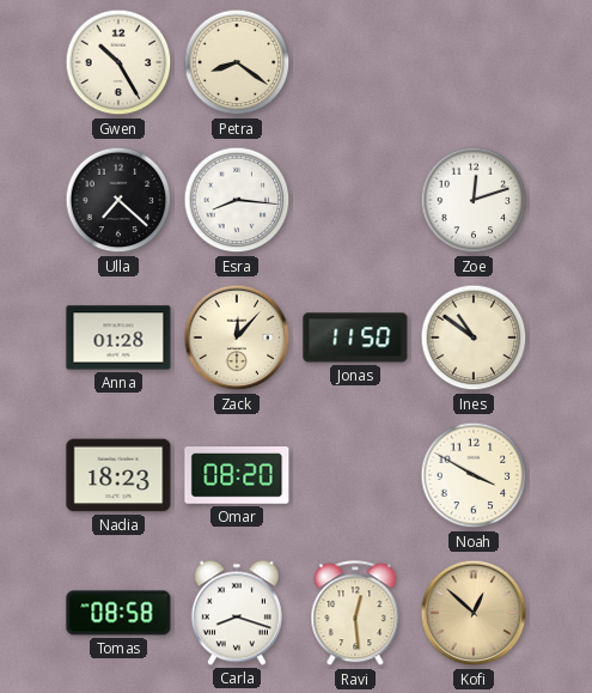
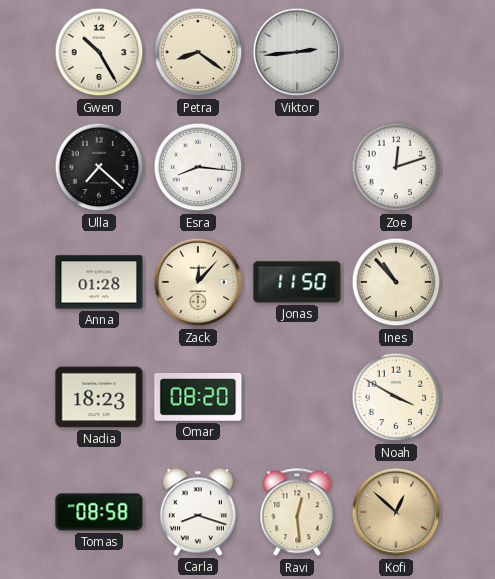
Viktor: none -> 2:44 (297, 52)
Ines: 10:51 -> 10:53 (396, 282)
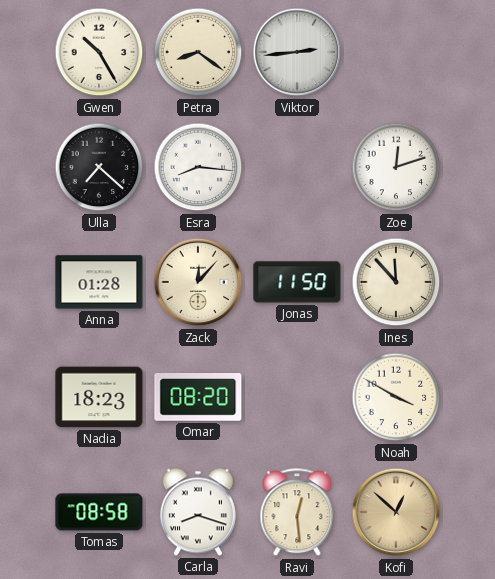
Ines: 10:53 -> 11:53 (396, 282)
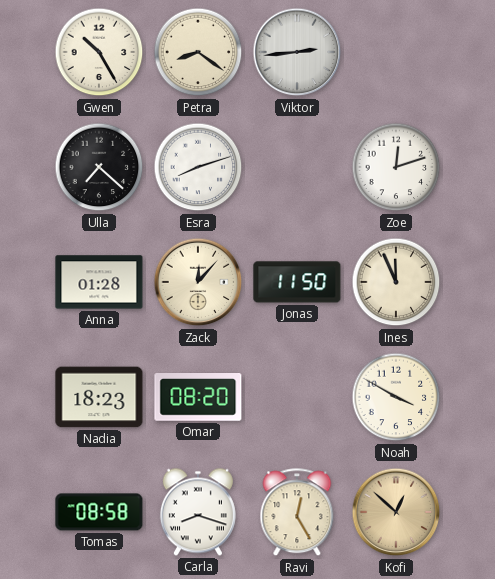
Esra: 8:16 -> 8:12 (198, 167)
Ines: 11:53 -> 11:56 (396, 282)
Ravi: 12:29 -> 12:25 (297, 513)
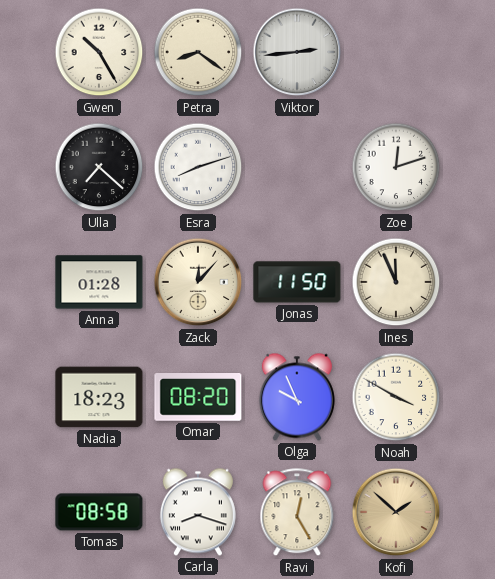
Olga: none -> 9:56 (297, 397)
Kofi: 12:52 -> 1:52 (396, 512)
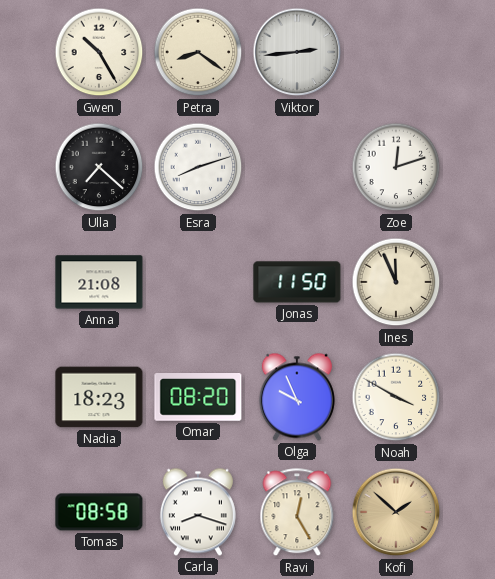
Anna: 01:28 -> 21:08 (99, 282)
Zack: 12:07 -> none (198, 282)
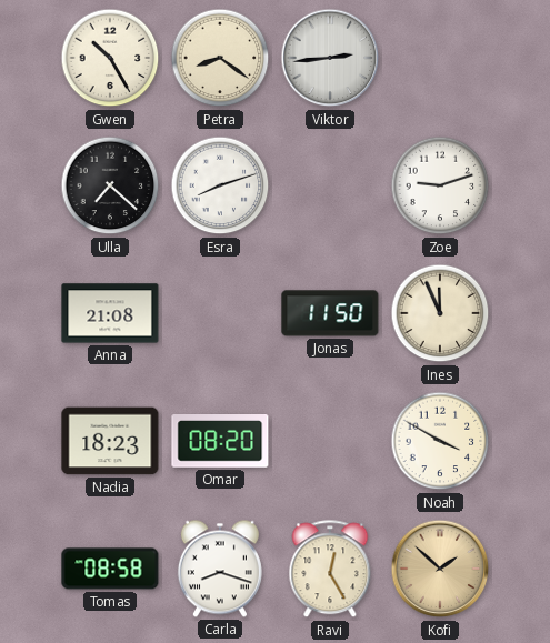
Zoe: 12:12 -> 9:12 (440, 185)
Olga: 9:56 -> none (297, 397)
